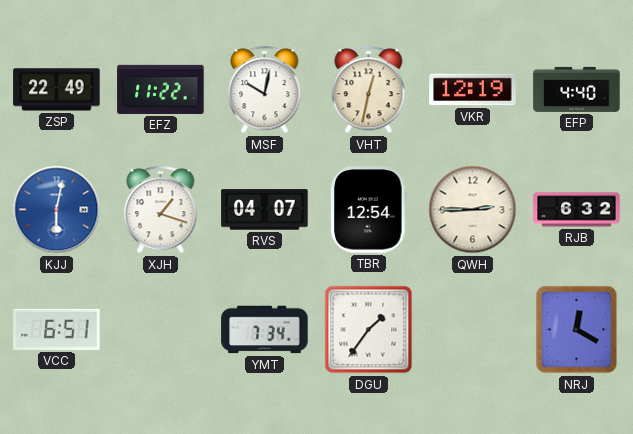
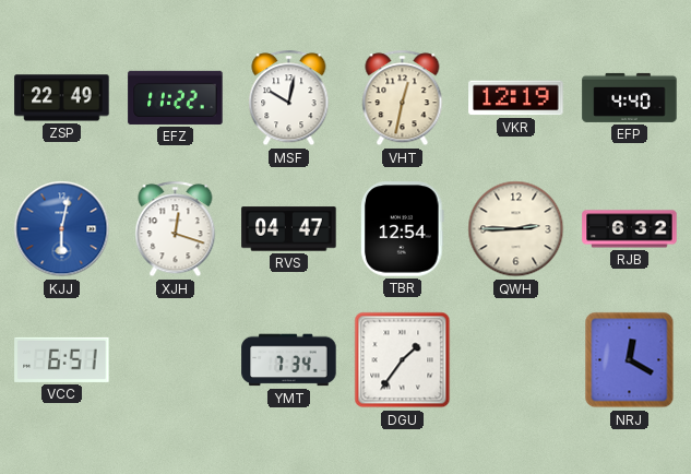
XJH: 1:18 -> 12:18 (176, 229)
RVS: 04:07 -> 04:47 (289, 229)
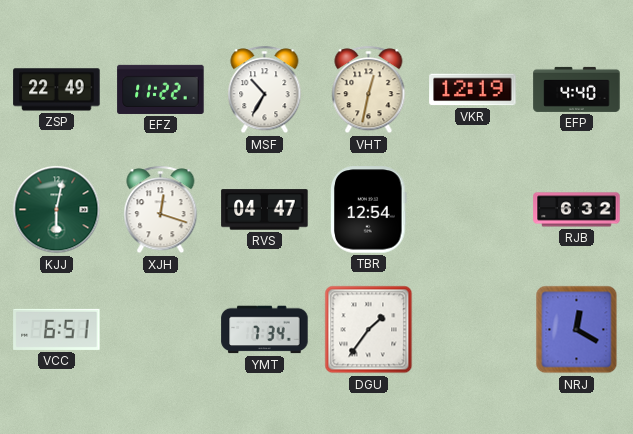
MSF: 10:02 -> 10:35 (265, 90)
KJJ dial: blue -> green (57, 210)
QWH: 2:45 -> none (516, 229)
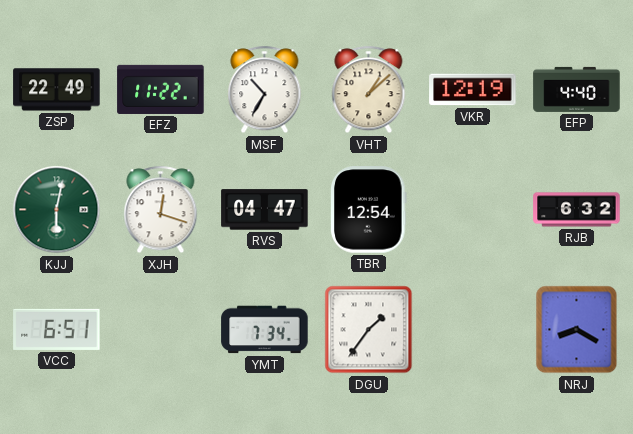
VHT: 12:32 -> 1:08 (369, 90)
NRJ: 12:20 -> 8:20 (577, 330)
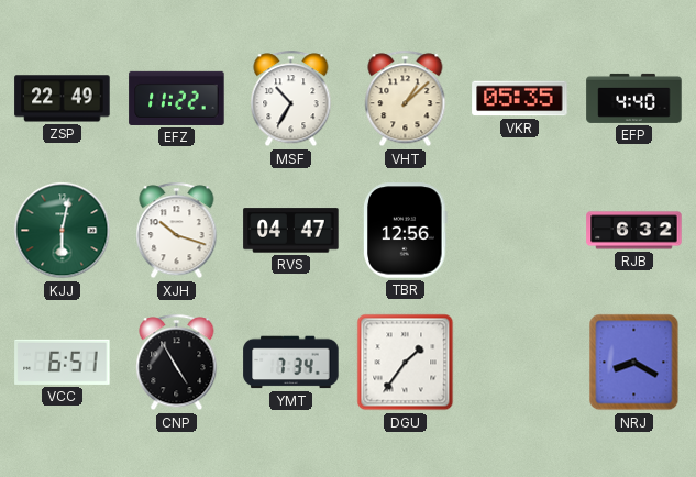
VKR: 12:19 -> 05:35 (520, 99)
XJH: 12:18 -> 10:18 (177, 231)
TBR: 12:54 -> 12:56 (406, 231)
CNP: none -> 4:55 (177, 363)
